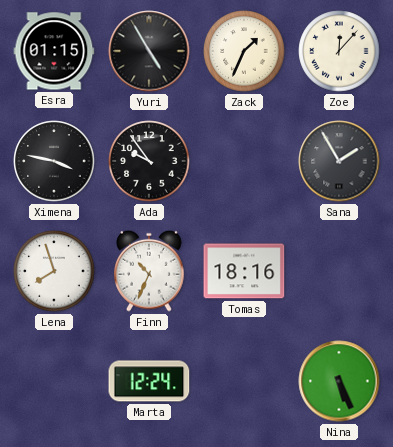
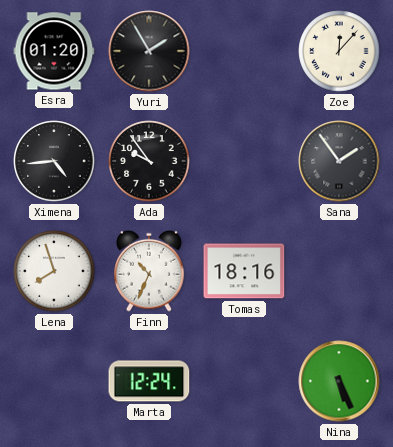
Esra: 01:15 -> 01:20 (54, 51)
Yuri: 4:55 -> 1:55 (149, 51)
Zack: 1:34 -> none (244, 51)
Ximena: 3:47 -> 4:44 (54, 161)
Sana: 1:55 -> 1:54 (339, 161)
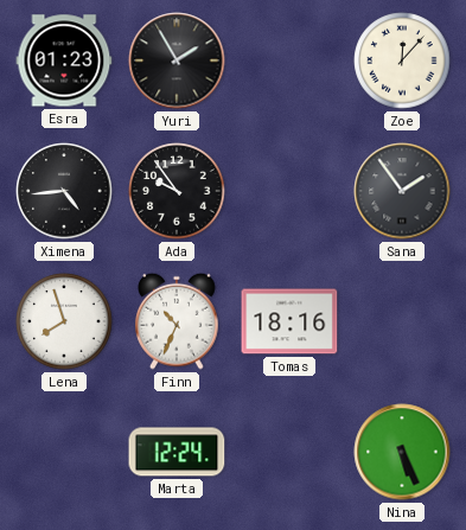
Esra: 01:20 -> 01:23 (64, 60)
